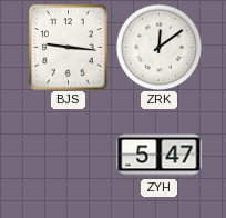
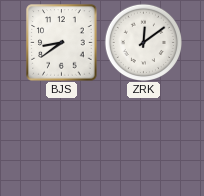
BJS: 9:16 -> 8:39 (62, 43)
ZYH: 5:47 -> none (160, 156)
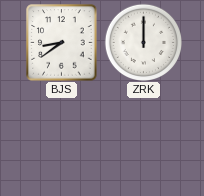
ZRK: 12:09 -> 12:00 (143, 42)
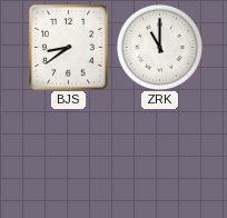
ZRK: 12:00 -> 11:00 (159, 47)
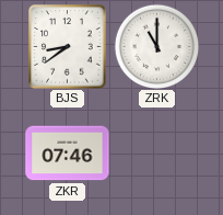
ZKR: none -> 07:46 (68, 154)
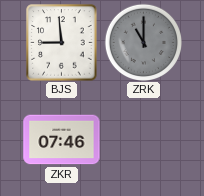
BJS: 8:39 -> 8:59 (62, 43)
ZRK dial: white -> grey (143, 42)
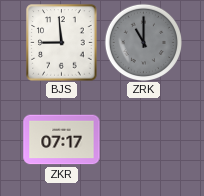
ZKR: 07:46 -> 07:17 (62, 140)
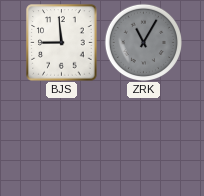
ZRK: 11:00 -> 11:05 (143, 42)
ZKR: 07:17 -> none (62, 140)
